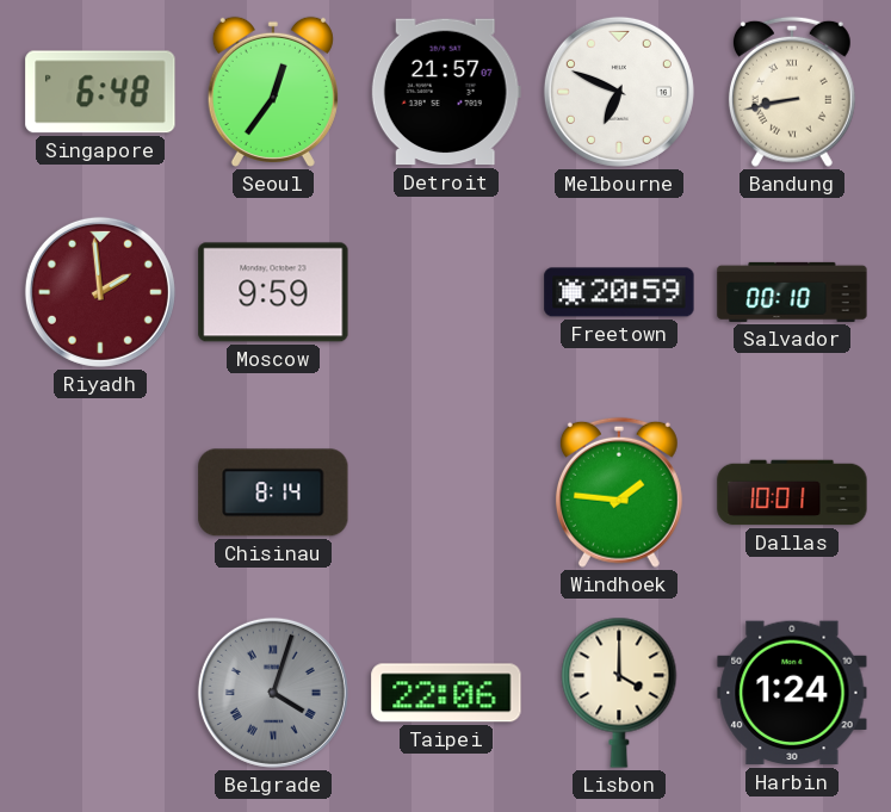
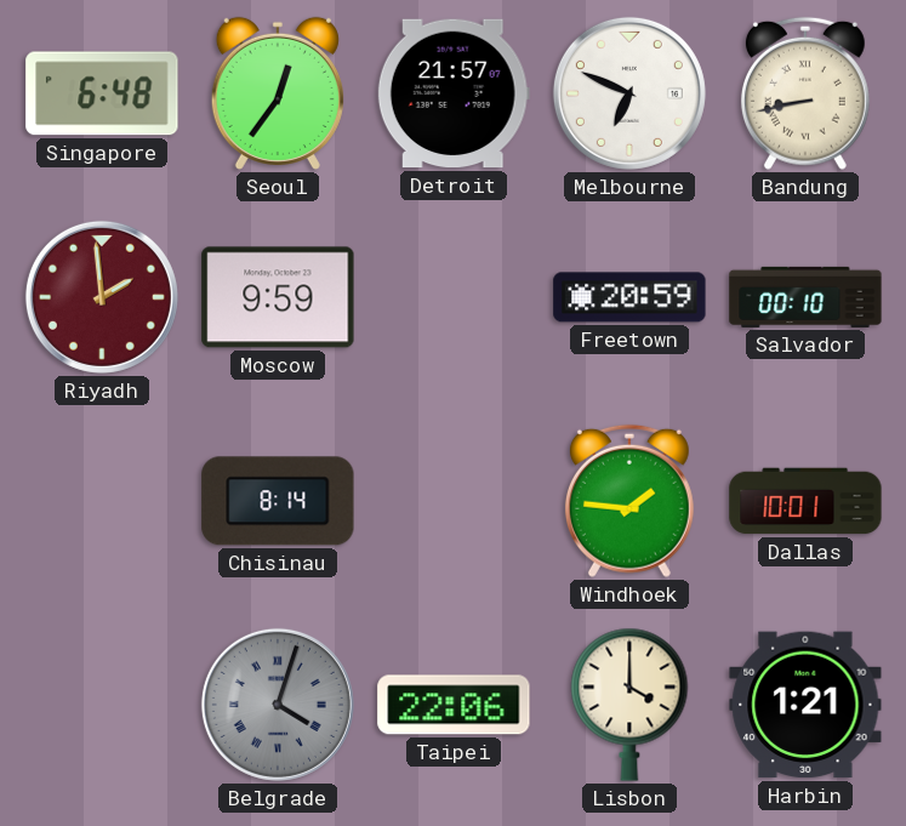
Harbin: 1:24 -> 1:21 (805, 705)
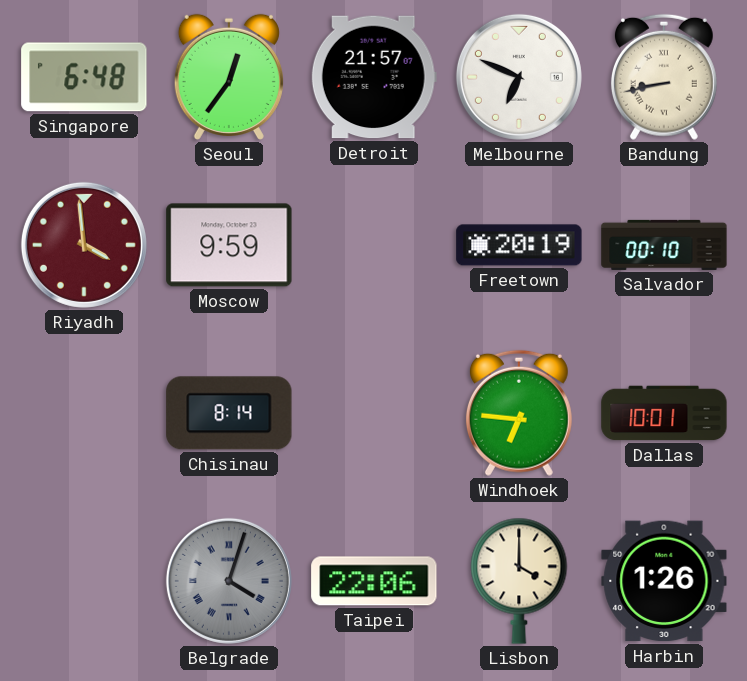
Riyadh: 1:59 -> 3:59 (84, 245)
Freetown: 20:59 -> 20:19 (519, 245)
Windhoek: 1:46 -> 6:46 (519, 413)
Harbin: 1:21 -> 1:26 (664, 581)
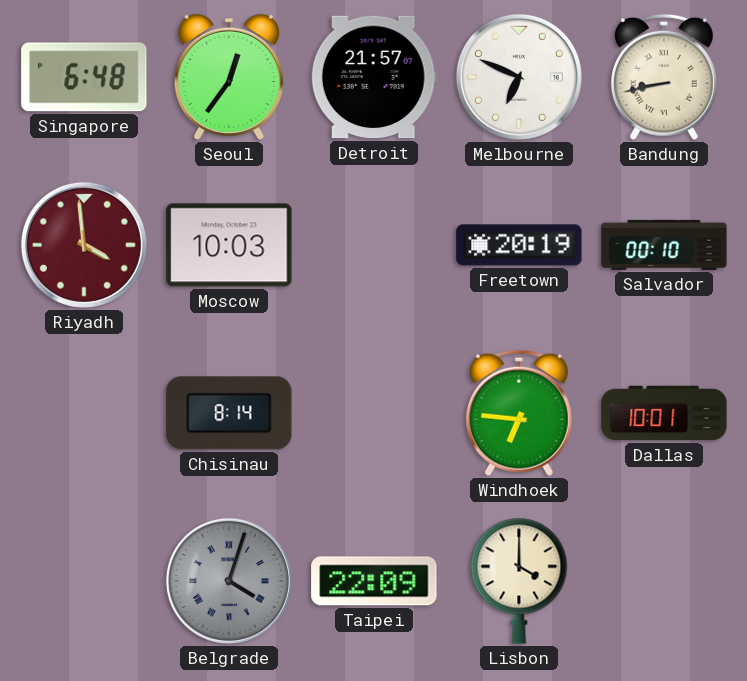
Moscow: 9:59 -> 10:03 (229, 245)
Taipei: 22:06 -> 22:09 (374, 581)
Harbin: 1:26 -> none (664, 581)
